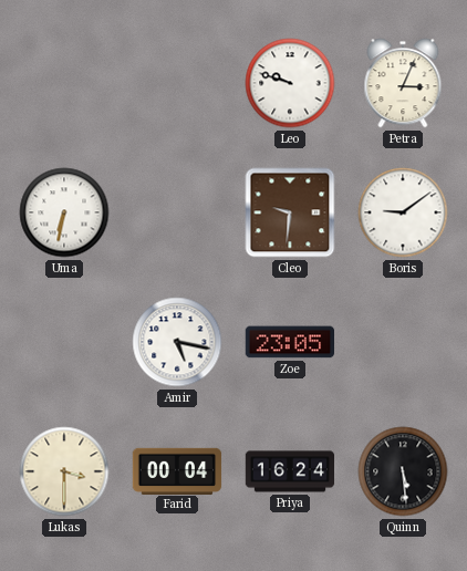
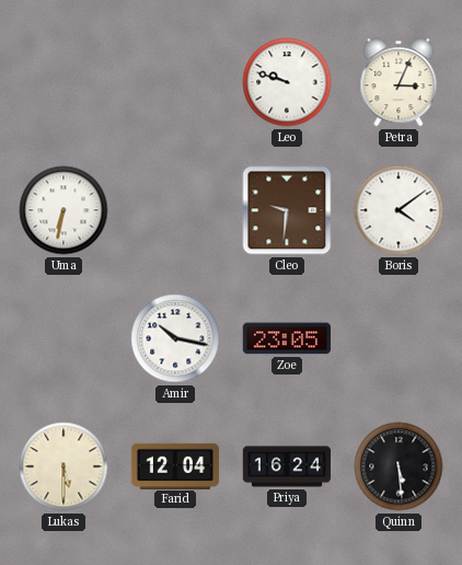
Boris: 9:09 -> 4:09 (399, 210)
Amir: 5:17 -> 10:17 (175, 338)
Lukas: 3:30 -> 5:30 (63, 466)
Farid: 00:04 -> 12:04 (175, 465)
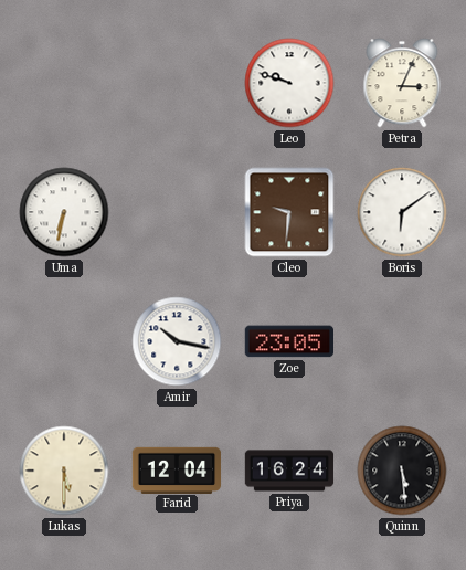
Boris: 4:09 -> 6:09 (402, 212)
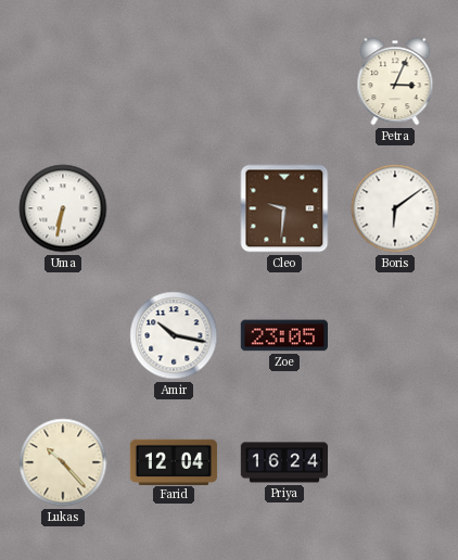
Leo: 9:48 -> none (289, 83)
Lukas: 5:30 -> 10:23 (63, 462)
Quinn: 5:29 -> none (402, 471)
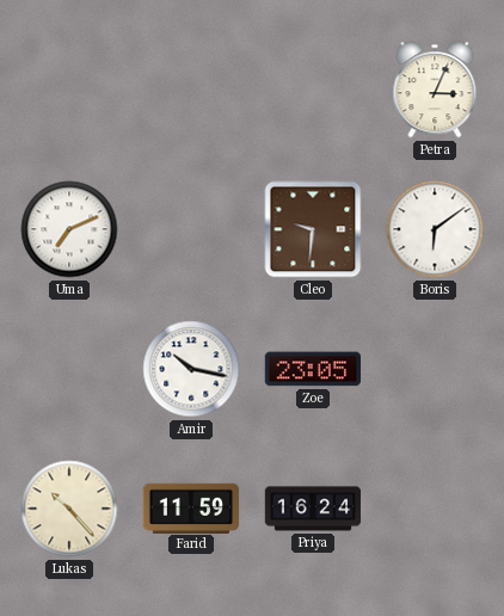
Uma: 6:32 -> 7:11 (69, 229)
Farid: 12:04 -> 11:59 (191, 507)
